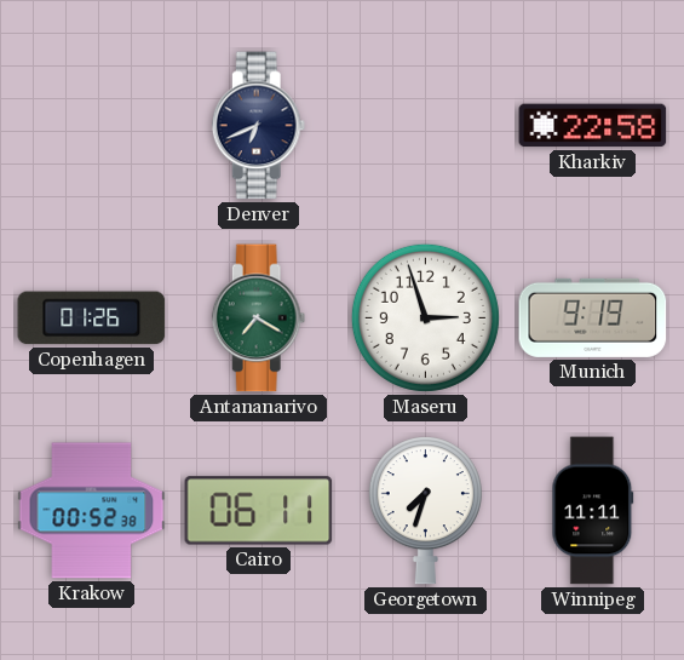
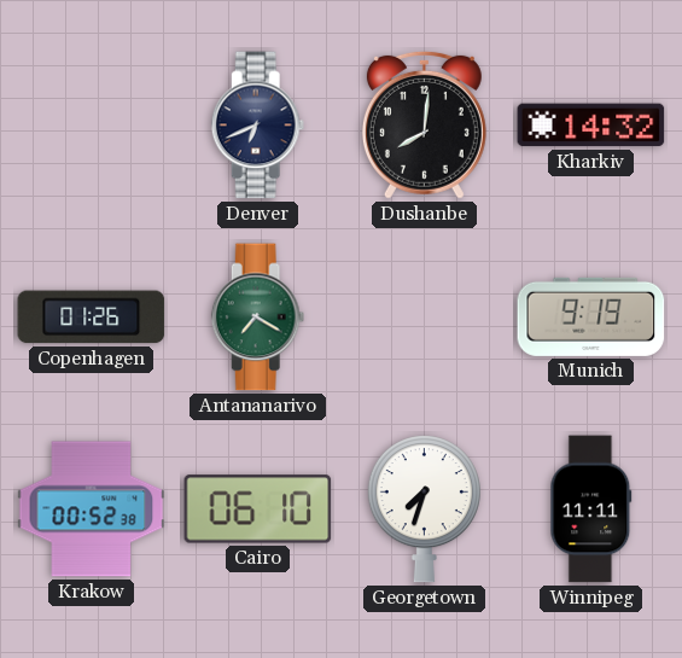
Dushanbe: none -> 8:01 (424, 124)
Kharkiv: 22:58 -> 14:32 (591, 126)
Maseru: 2:57 -> none (425, 317)
Cairo: 06:11 -> 06:10 (258, 509)
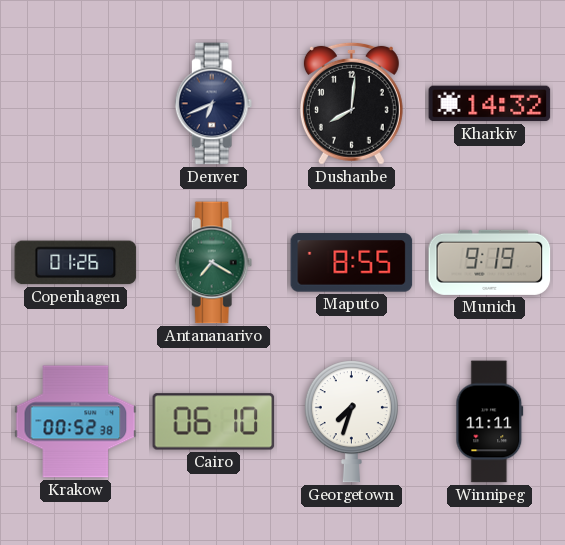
Maputo: none -> 8:55 (352, 263)
